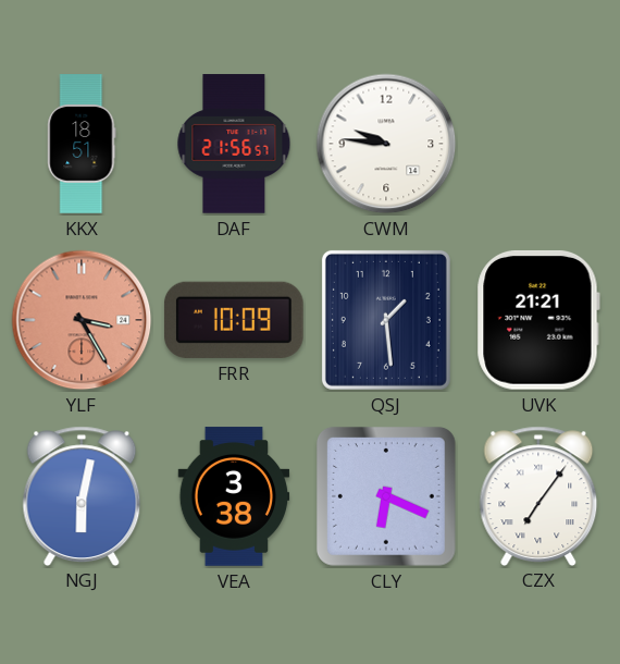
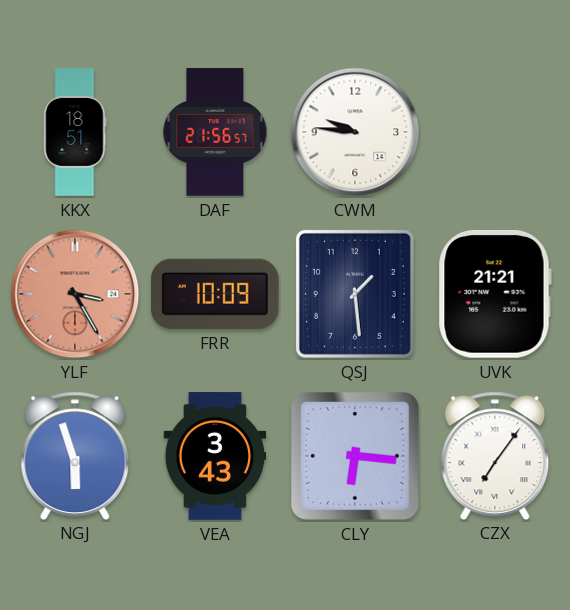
NGJ: 6:02 -> 5:57 (75, 455)
VEA: 3:38 -> 3:43 (215, 456)
CLY: 6:19 -> 6:16 (355, 456)
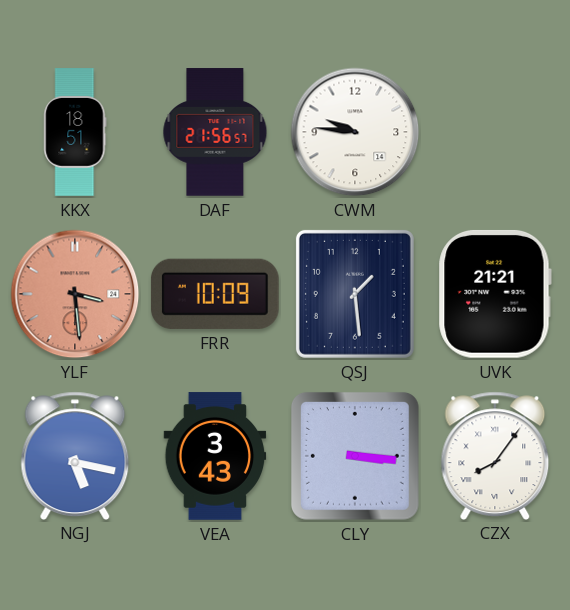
YLF: 3:25 -> 3:29 (75, 294)
NGJ: 5:57 -> 5:17 (75, 455)
CLY: 6:16 -> 3:16 (355, 456)
CZX: 7:06 -> 8:06 (495, 455)
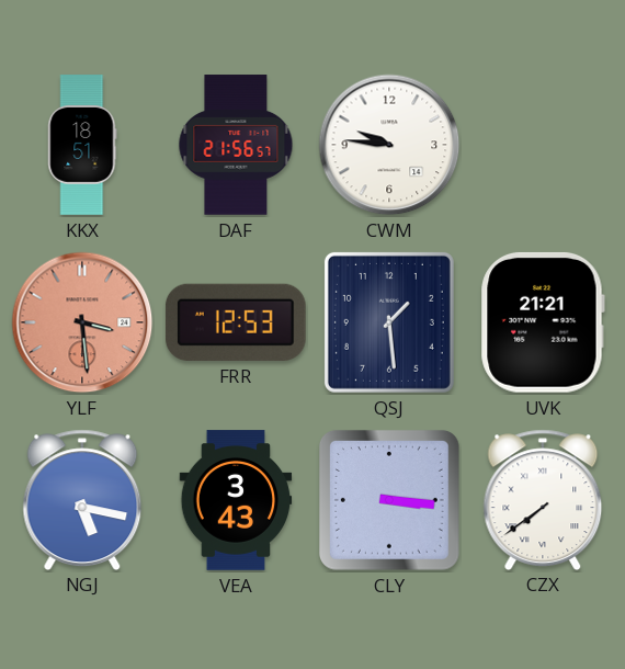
FRR: 10:09 -> 12:53 (236, 322)
CZX: 8:06 -> 7:39 (543, 499)
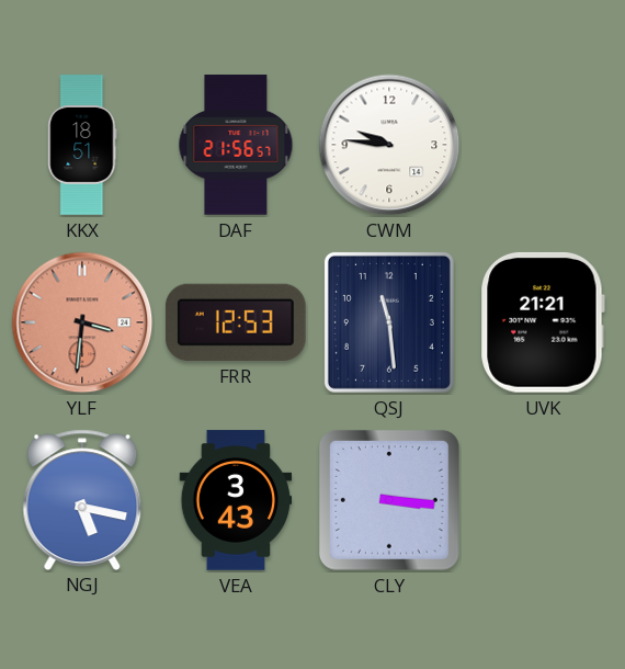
YLF: 3:29 -> 3:31 (82, 322)
QSJ: 1:29 -> 11:29 (389, 322)
CZX: 7:39 -> none (543, 499)
